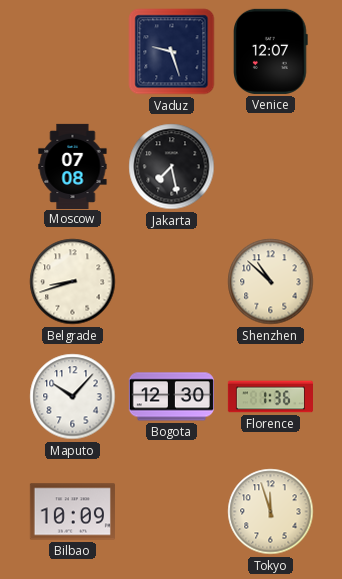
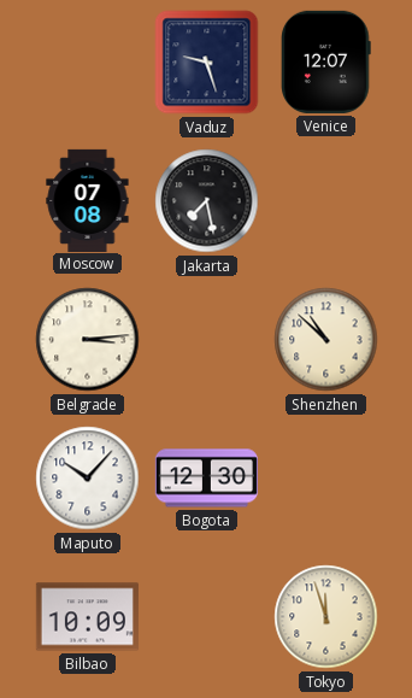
Belgrade: 8:42 -> 3:14 (88, 340)
Florence: 1:36 -> none (270, 397)
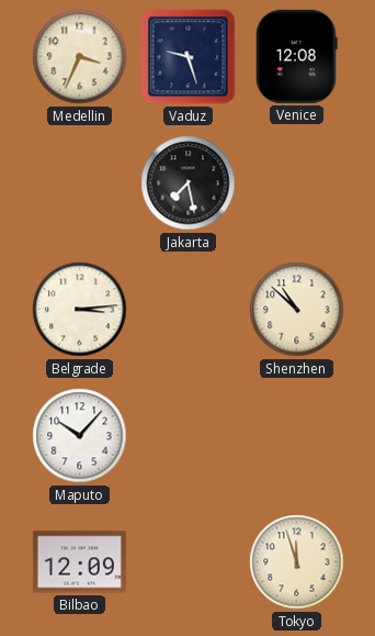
Medellin: none -> 3:34 (80, 57)
Venice: 12:07 -> 12:08 (297, 56)
Moscow: 07:08 -> none (88, 200)
Bogota: 12:30 -> none (206, 479)
Bilbao: 10:09 -> 12:09 (79, 562)
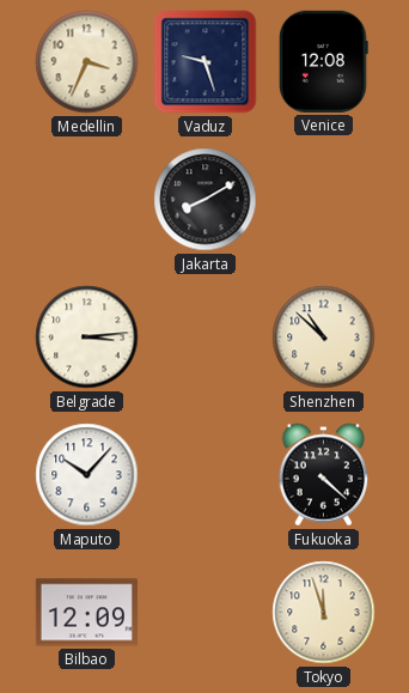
Jakarta: 7:28 -> 8:10 (206, 200)
Fukuoka: none -> 4:22 (324, 475)
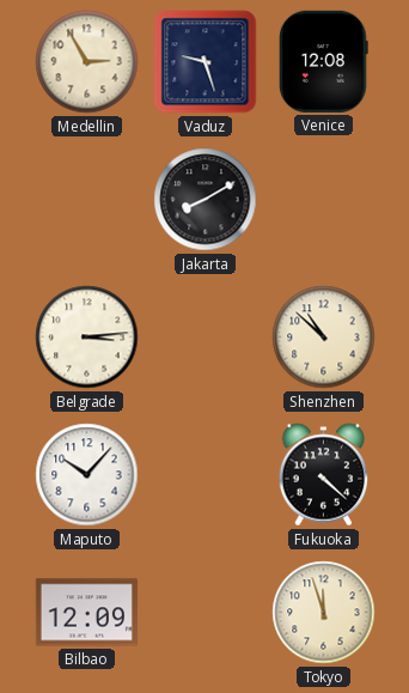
Medellin: 3:34 -> 2:55 (87, 62)
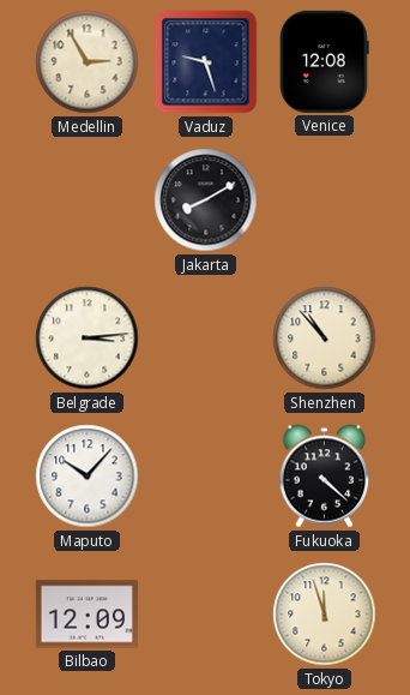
Shenzhen: 10:52 -> 10:53 (325, 338)
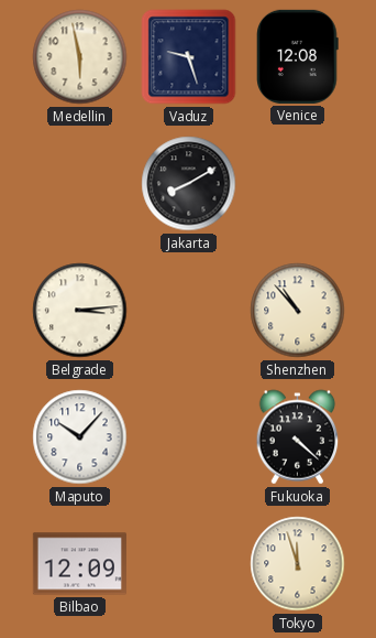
Medellin: 2:55 -> 5:58 (80, 57)
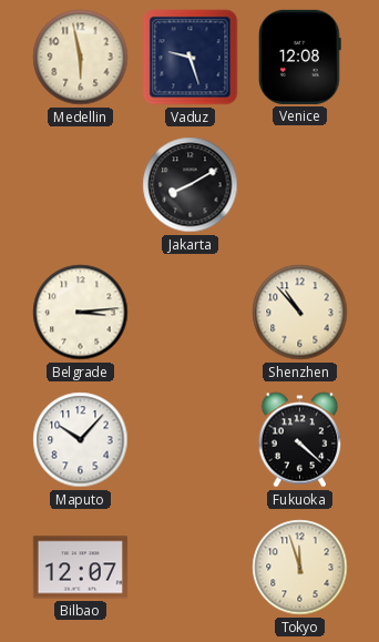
Bilbao: 12:09 -> 12:07 (80, 568)
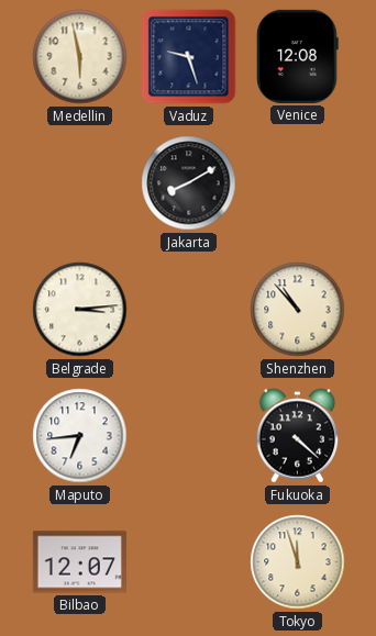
Maputo: 10:07 -> 6:44 (80, 436)
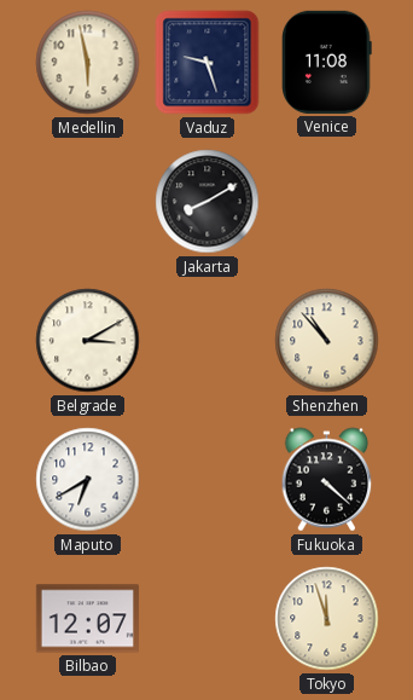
Venice: 12:08 -> 11:08 (327, 62)
Belgrade: 3:14 -> 3:10 (88, 341)
Maputo: 6:44 -> 6:40 (88, 480)
